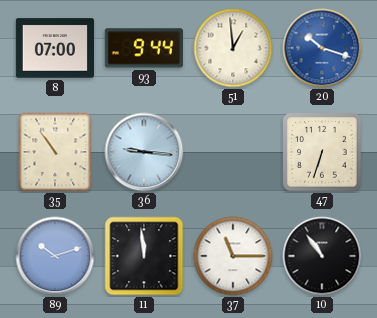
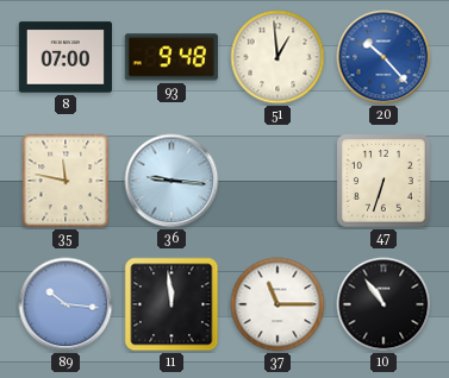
93: 9:44 -> 9:48 (172, 57)
20: 10:18 -> 10:23 (383, 57)
35: 10:54 -> 11:47 (66, 181)
89: 10:12 -> 10:16 (66, 304)
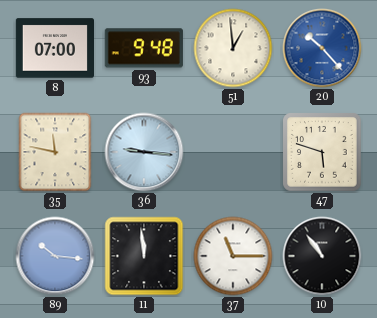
47: 6:33 -> 5:48 (322, 152)
